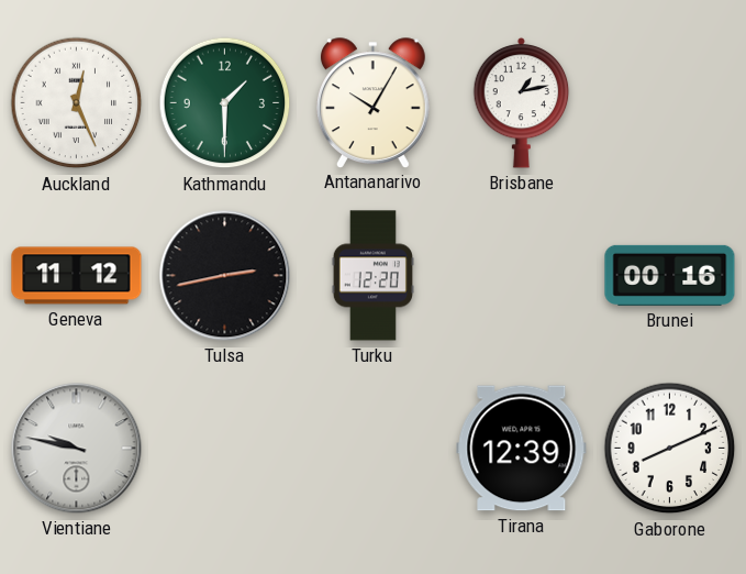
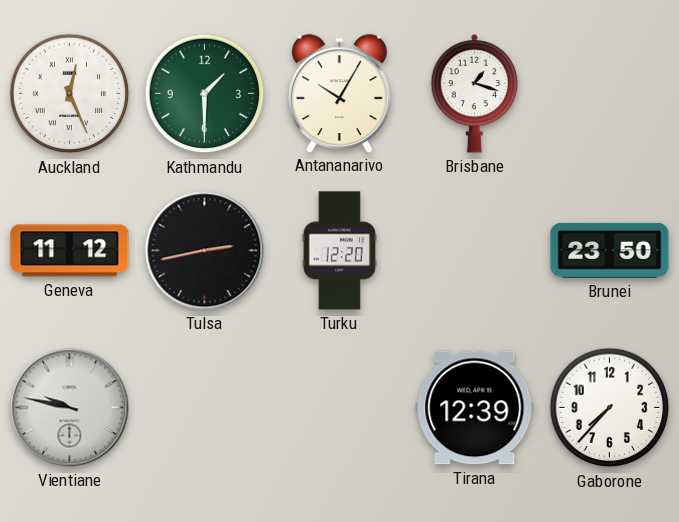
Brisbane: 1:13 -> 1:18 (475, 93)
Brunei: 00:16 -> 23:50 (610, 250)
Gaborone: 8:11 -> 7:37 (610, 408)
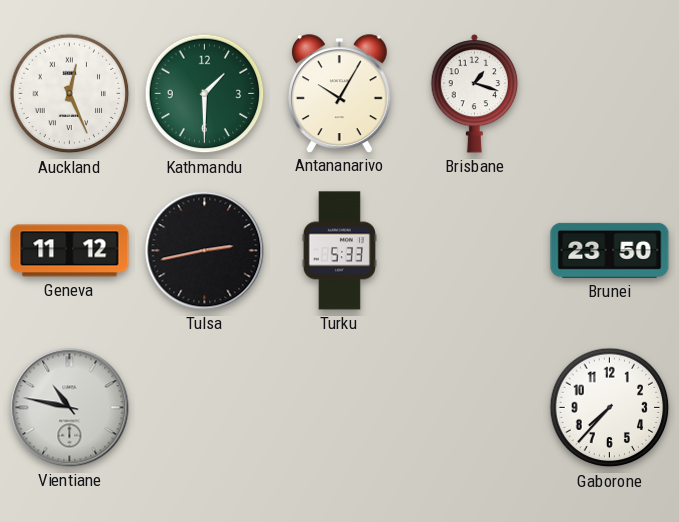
Turku: 12:20 -> 5:33 (339, 251)
Vientiane: 9:47 -> 10:47 (70, 408)
Tirana: 12:39 -> none (475, 408)
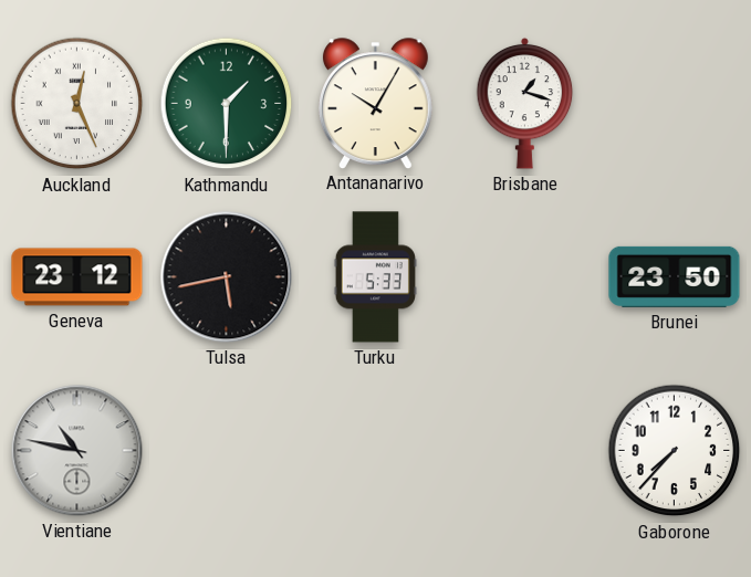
Geneva: 11:12 -> 23:12 (77, 277)
Tulsa: 2:43 -> 5:43 (227, 277)
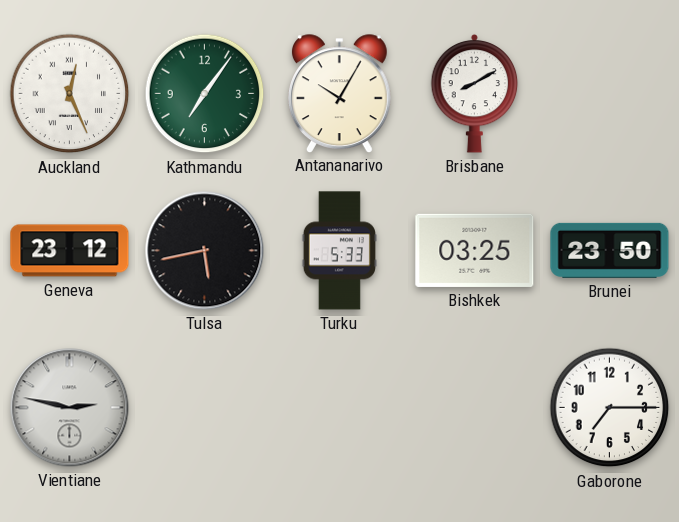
Kathmandu: 1:30 -> 7:06 (205, 94)
Brisbane: 1:18 -> 8:10 (475, 93)
Bishkek: none -> 03:25 (475, 250)
Vientiane: 10:47 -> 2:47 (70, 408)
Gaborone: 7:37 -> 7:15 (610, 408)
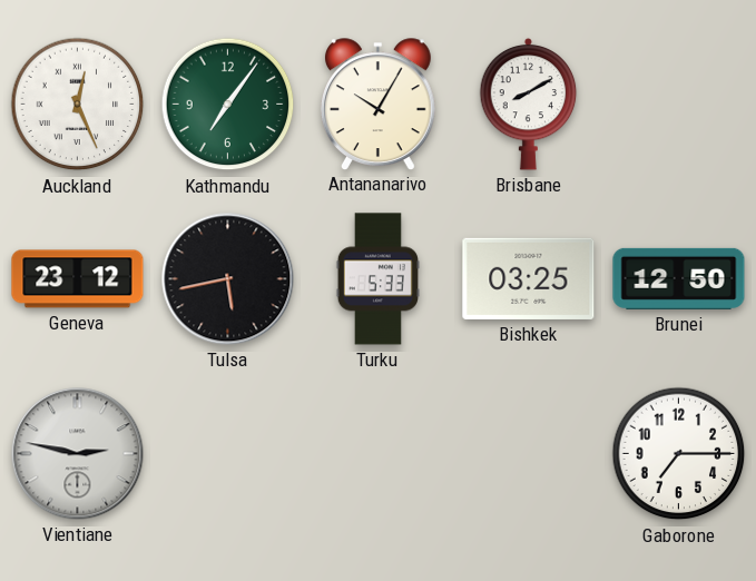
Brunei: 23:50 -> 12:50 (679, 278)
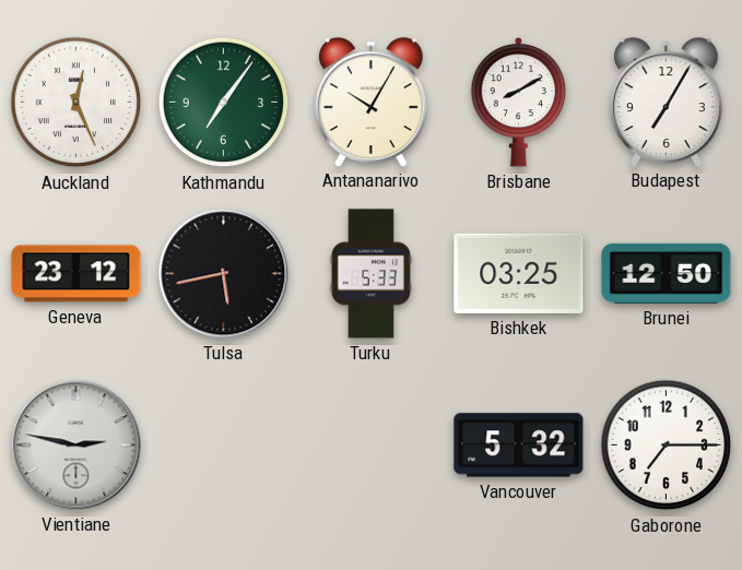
Budapest: none -> 7:05 (666, 102)
Vancouver: none -> 5:32 (519, 446)
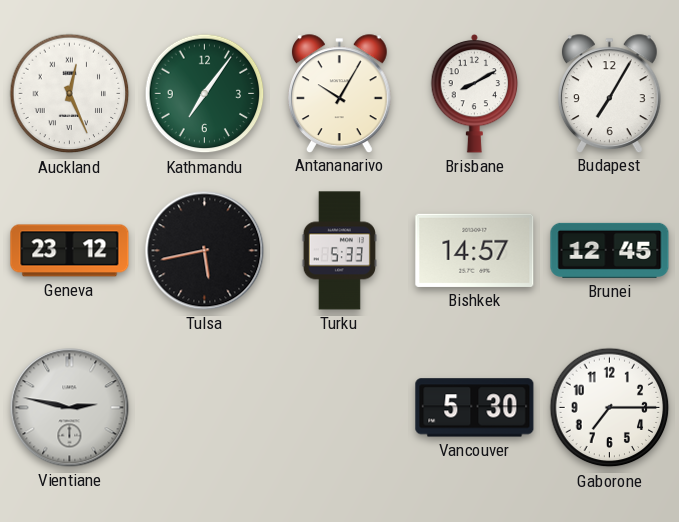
Bishkek: 03:25 -> 14:57 (475, 250)
Brunei: 12:50 -> 12:45 (610, 250)
Vancouver: 5:32 -> 5:30 (475, 408)
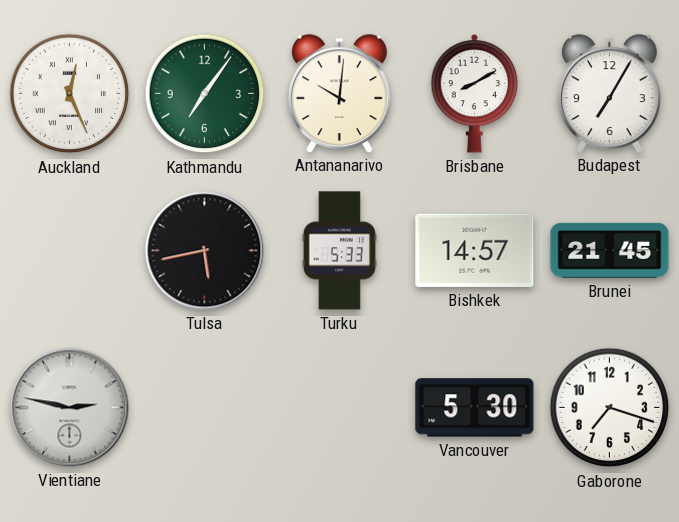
Antananarivo: 10:05 -> 10:01 (339, 93)
Geneva: 23:12 -> none (70, 251)
Brunei: 12:45 -> 21:45 (610, 250)
Gaborone: 7:15 -> 7:18 (610, 408)
